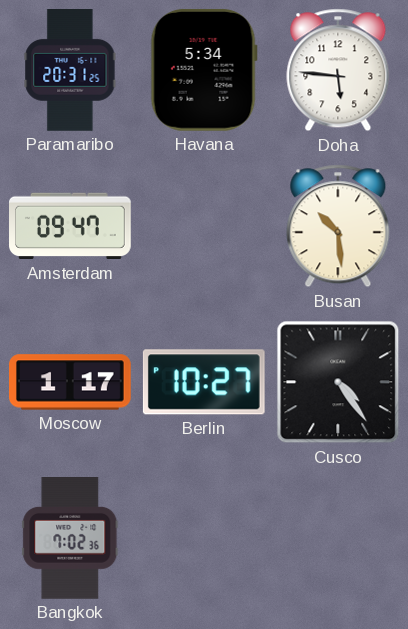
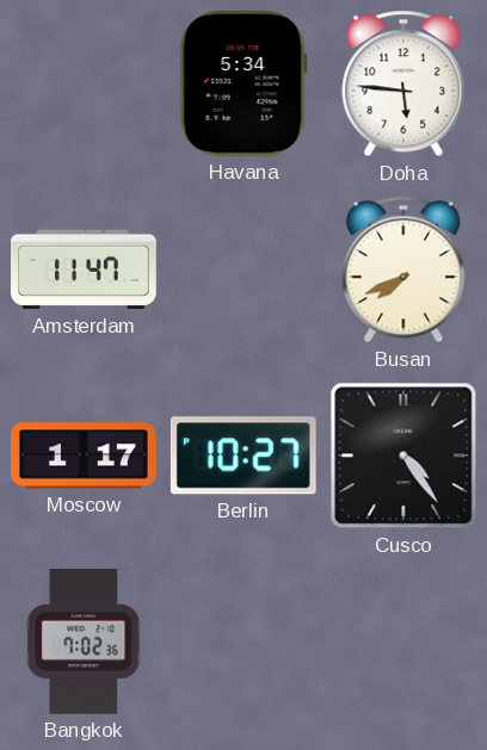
Paramaribo: 20:31 -> none (70, 71)
Amsterdam: 09:47 -> 11:47 (85, 269)
Busan: 10:29 -> 7:41 (403, 269)
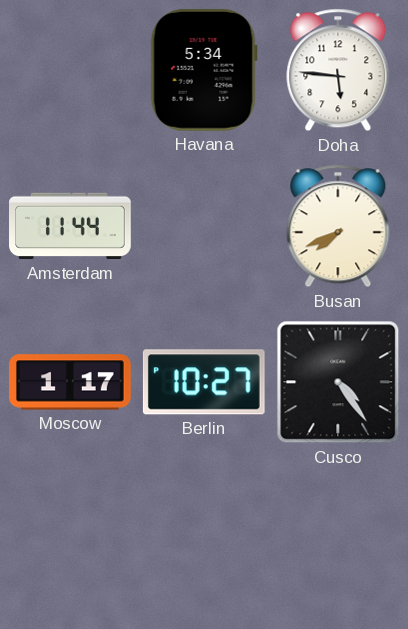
Amsterdam: 11:47 -> 11:44 (71, 226)
Bangkok: 7:02 -> none (84, 643)
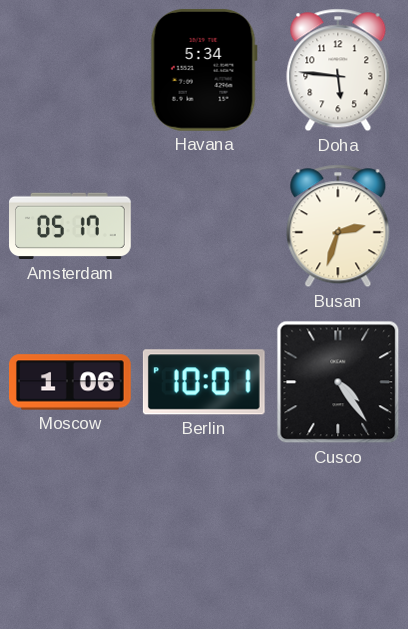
Amsterdam: 11:44 -> 05:17 (71, 226)
Busan: 7:41 -> 2:33 (338, 226)
Moscow: 1:17 -> 1:06 (71, 382)
Berlin: 10:27 -> 10:01 (204, 382)
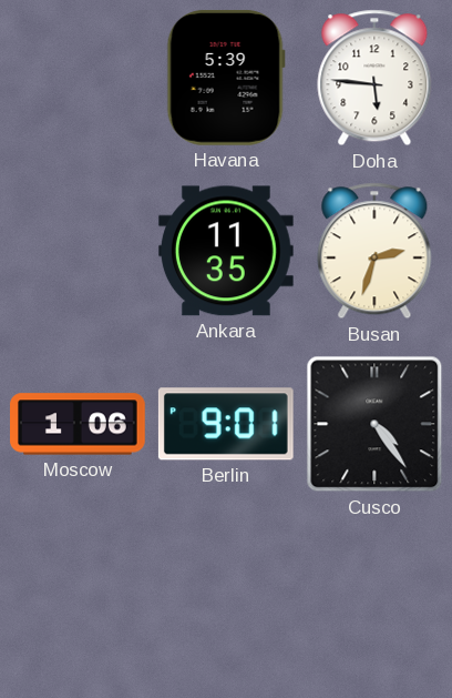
Havana: 5:34 -> 5:39 (226, 78)
Amsterdam: 05:17 -> none (71, 226)
Ankara: none -> 11:35 (226, 251)
Berlin: 10:01 -> 9:01 (226, 424)
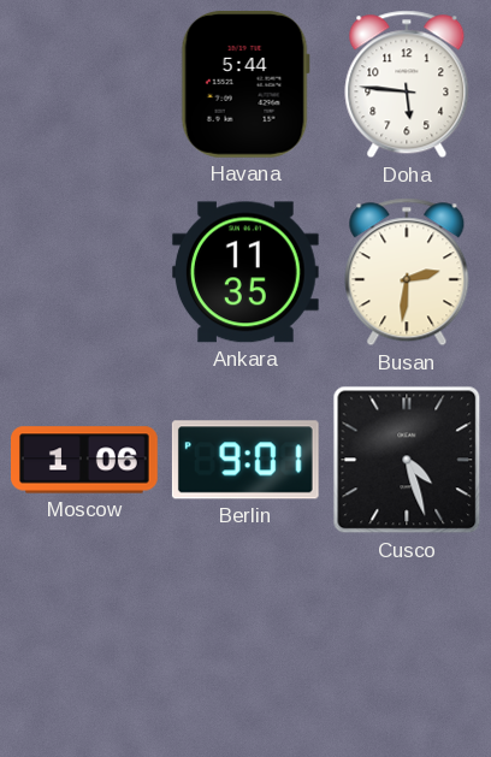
Havana: 5:39 -> 5:44 (245, 84)
Busan: 2:33 -> 2:31 (407, 272)
Cusco: 4:24 -> 4:27 (407, 460)
